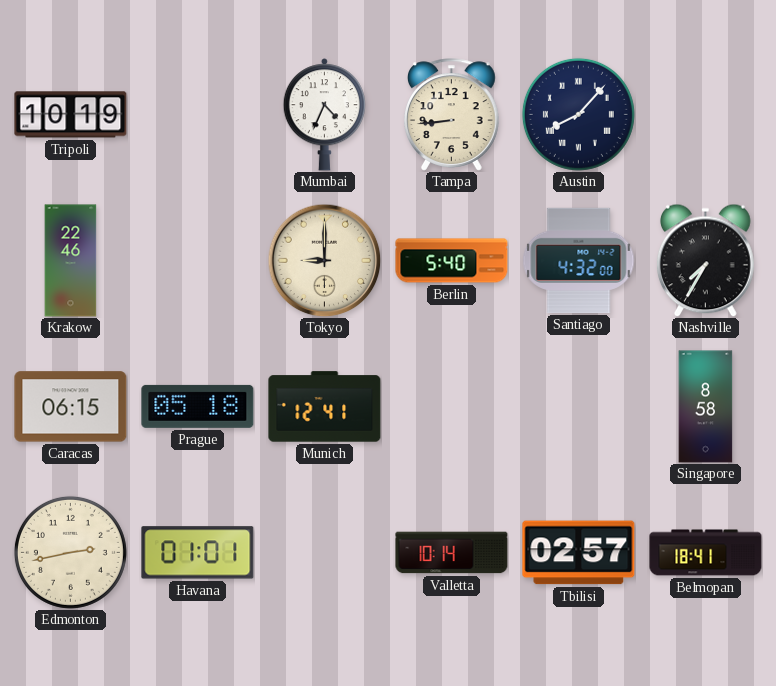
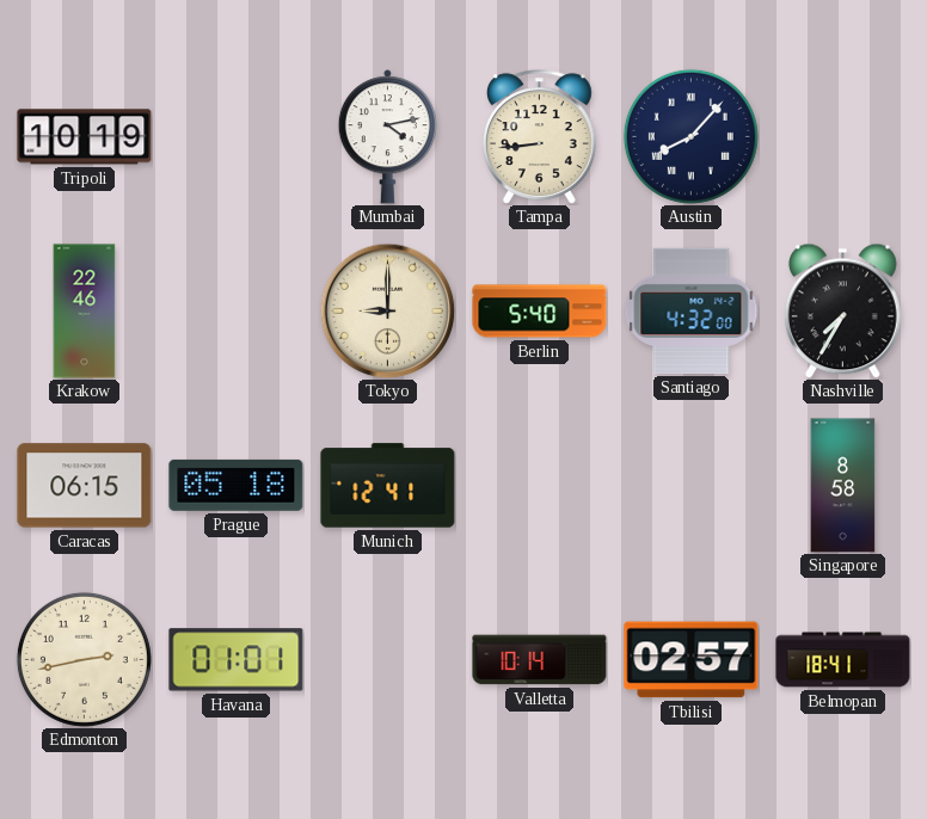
Mumbai: 4:34 -> 4:13 (387, 137)
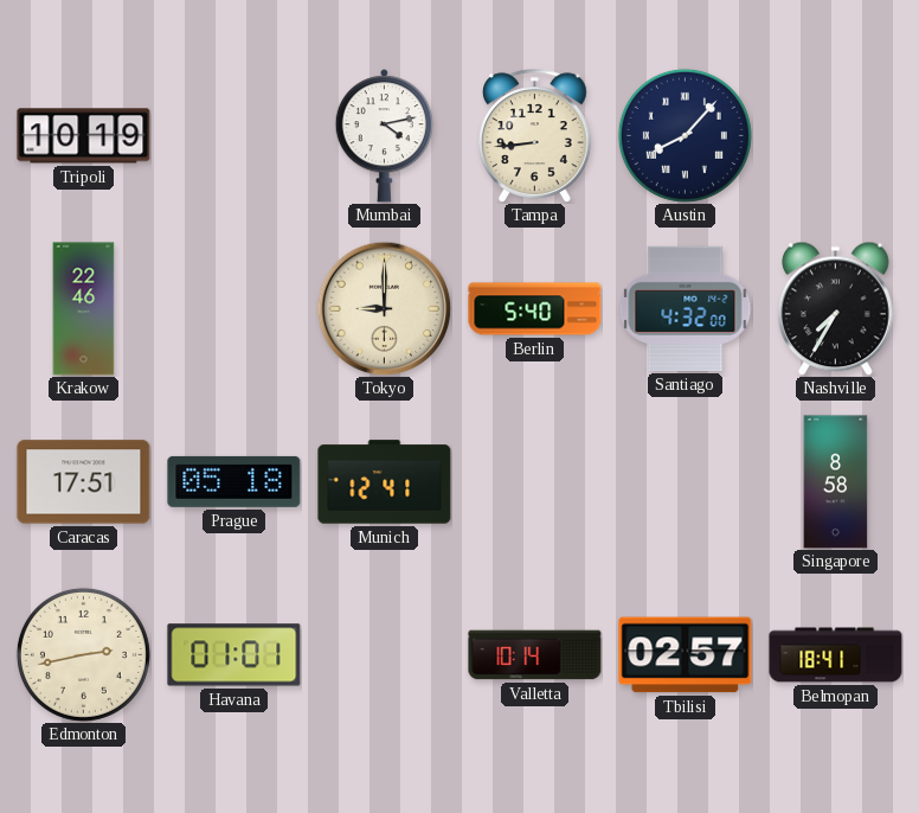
Caracas: 06:15 -> 17:51 (84, 482)
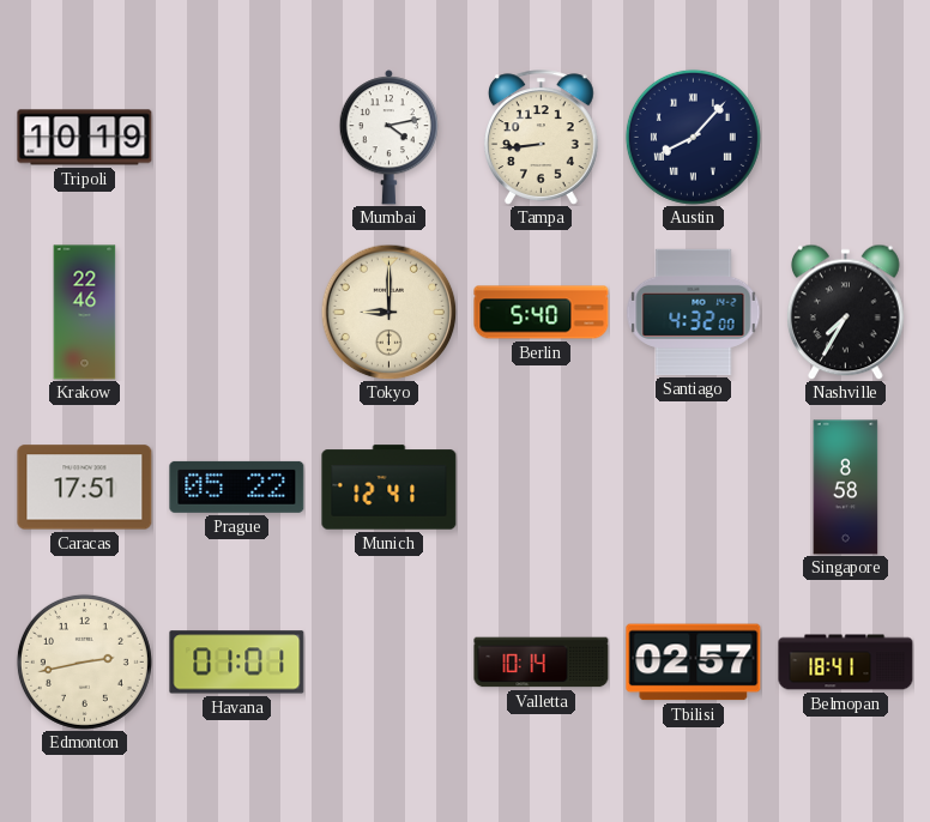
Prague: 05:18 -> 05:22 (237, 486)
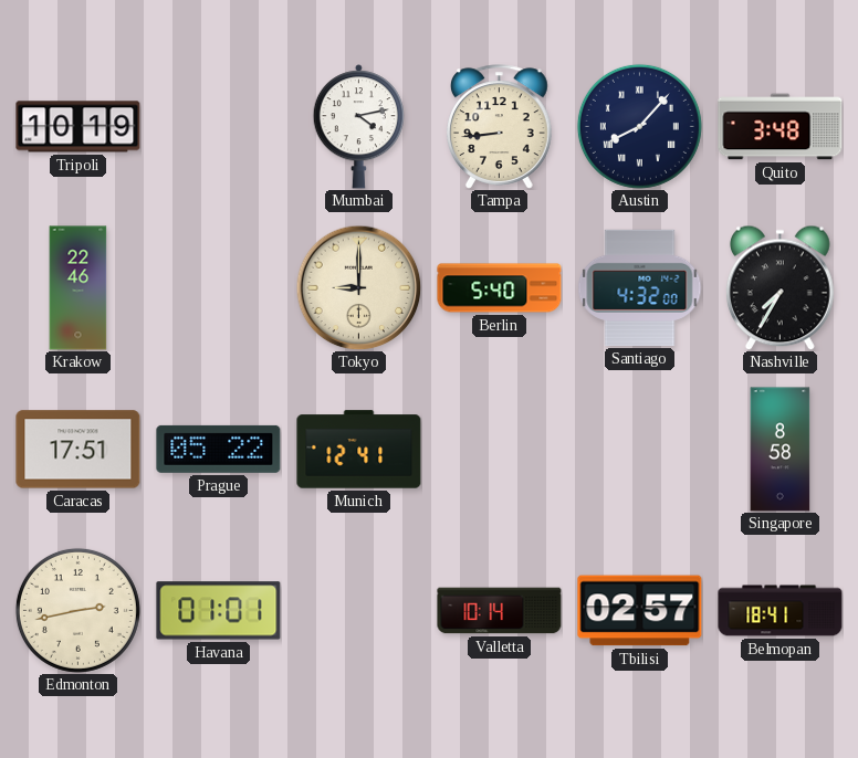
Quito: none -> 3:48 (781, 127)
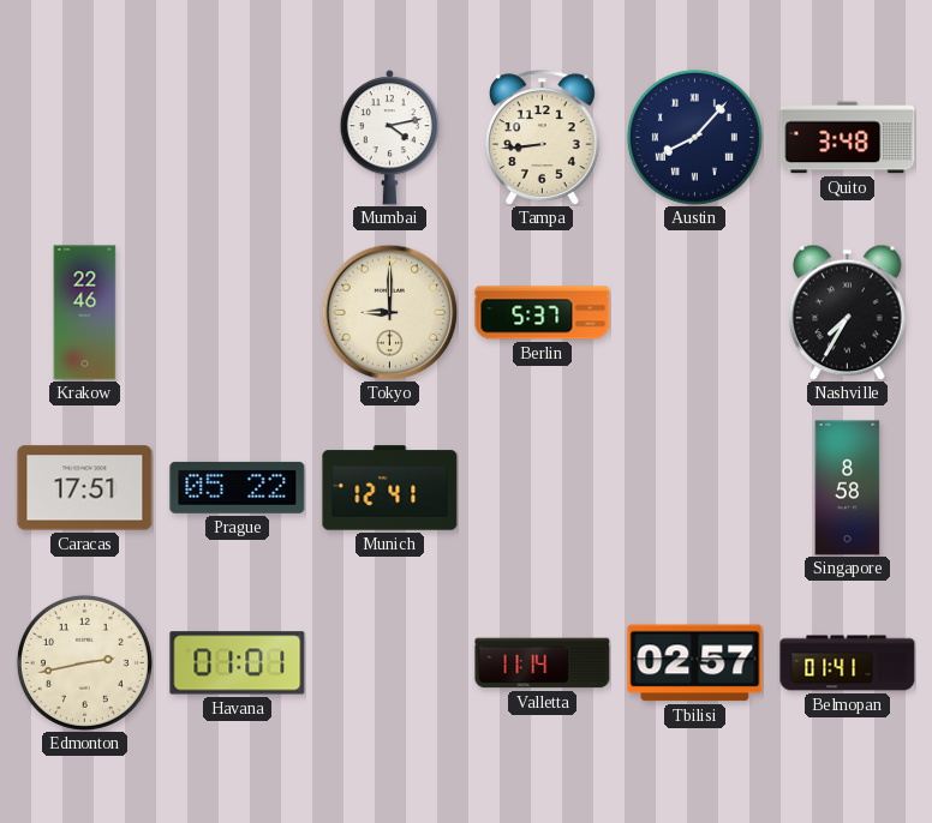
Tripoli: 10:19 -> none (79, 127)
Berlin: 5:40 -> 5:37 (543, 313)
Santiago: 4:32 -> none (640, 287)
Valletta: 10:14 -> 11:14 (543, 663)
Belmopan: 18:41 -> 01:41 (848, 663)
